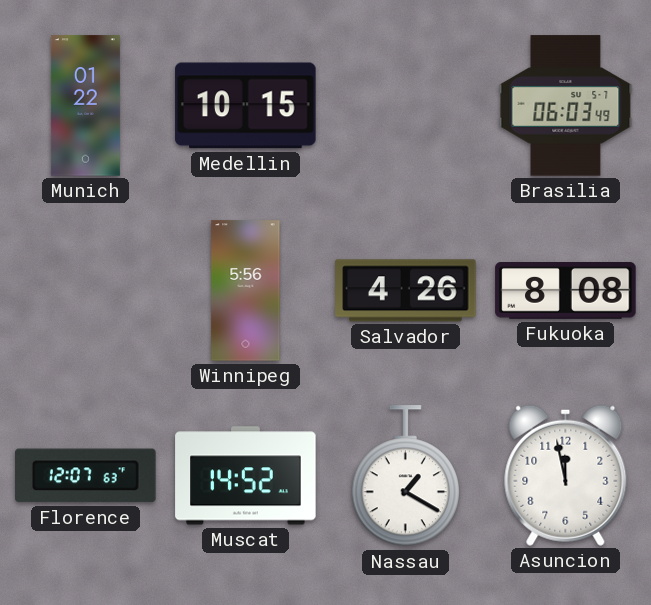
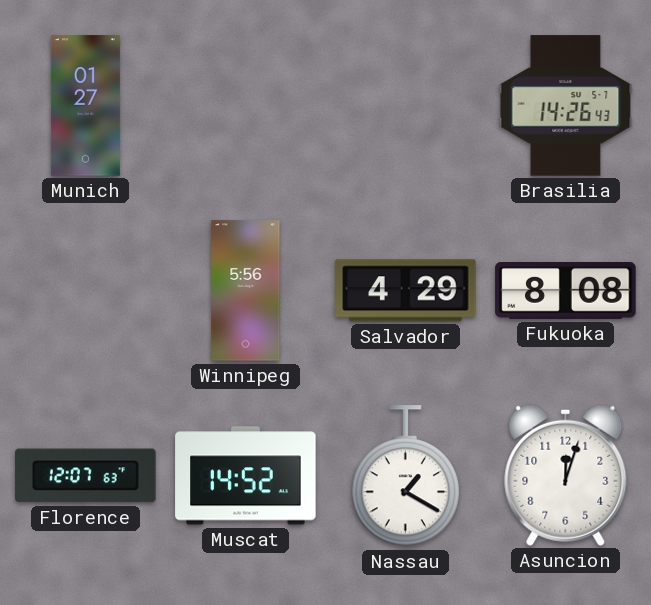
Munich: 01:22 -> 01:27 (85, 106)
Medellin: 10:15 -> none (246, 106)
Brasilia: 06:03 -> 14:26 (566, 106)
Salvador: 4:26 -> 4:29 (406, 291)
Asuncion: 11:58 -> 12:03 (566, 475)
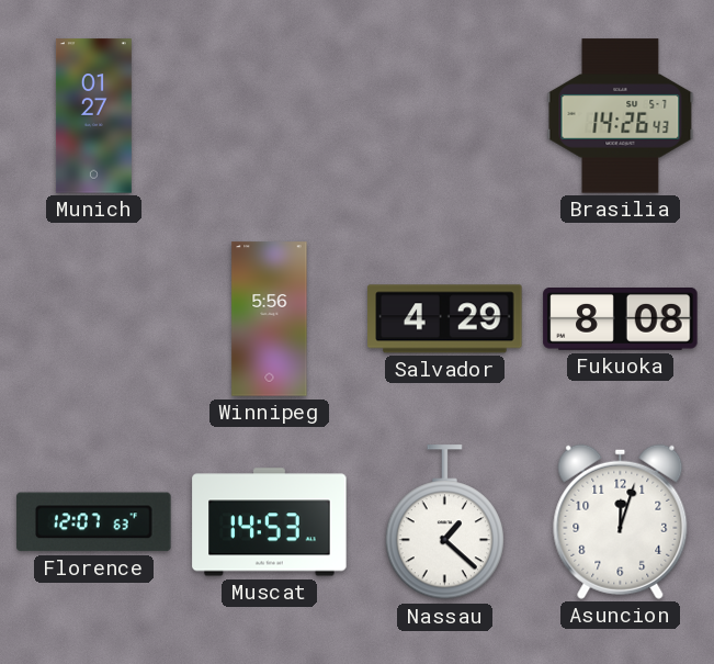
Muscat: 14:52 -> 14:53 (270, 522)
Nassau: 1:20 -> 1:22 (444, 522)
